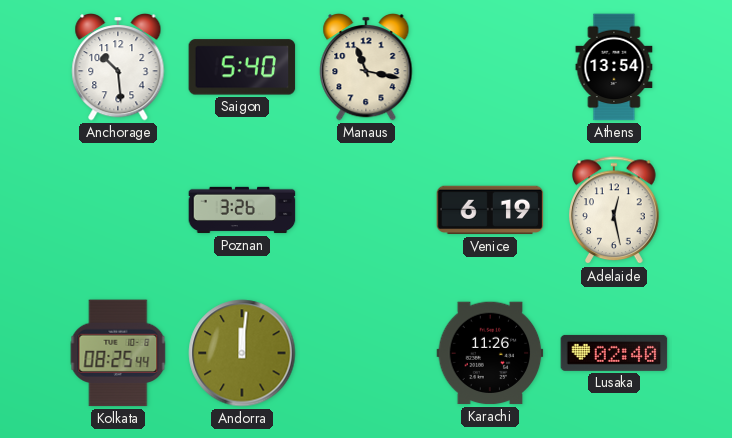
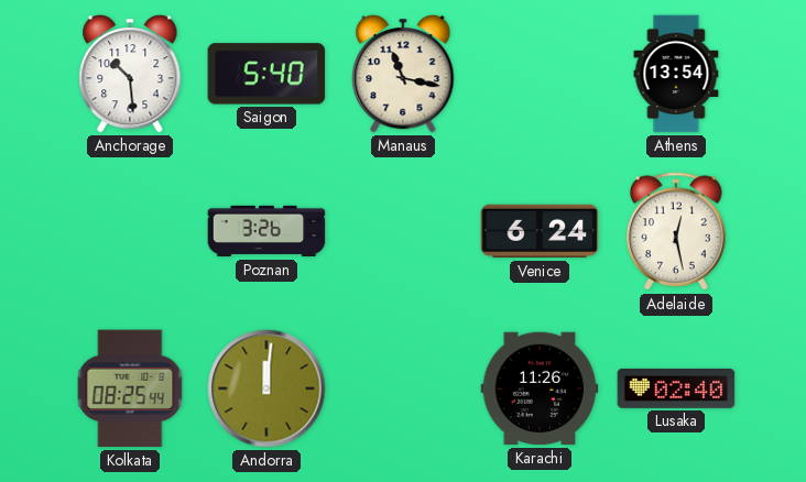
Venice: 6:19 -> 6:24 (540, 231)
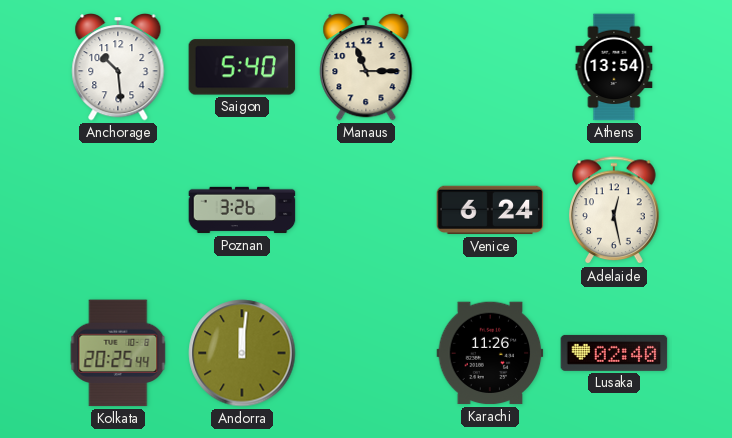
Manaus: 11:17 -> 11:15 (366, 68)
Kolkata: 08:25 -> 20:25 (118, 353)
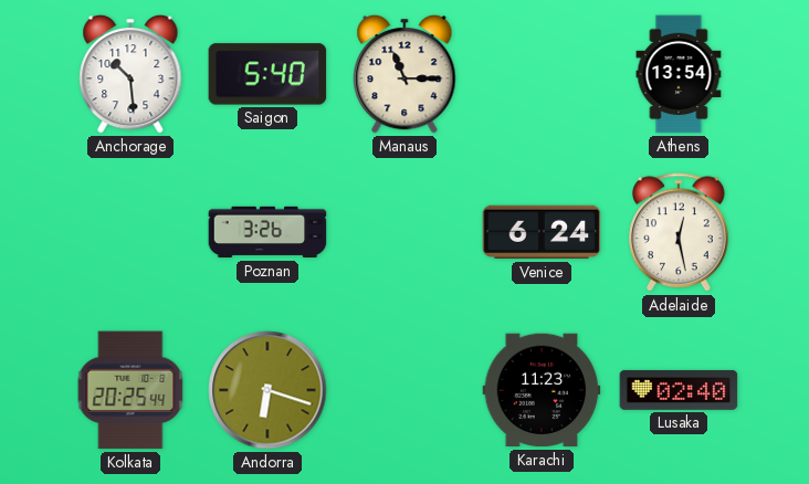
Andorra: 12:01 -> 6:18 (267, 390)
Karachi: 11:26 -> 11:23 (542, 390)
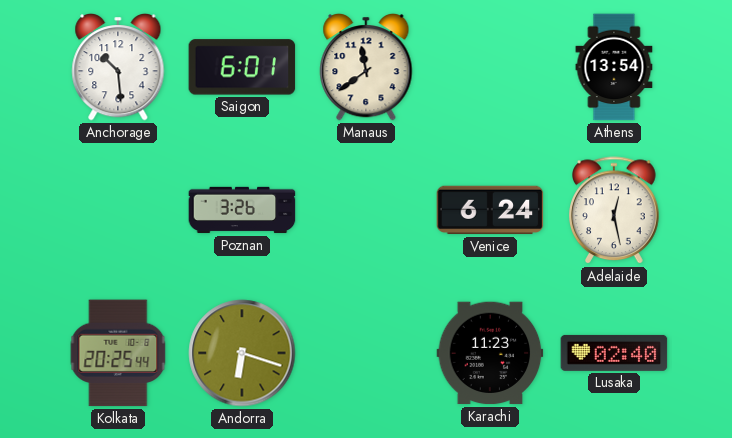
Saigon: 5:40 -> 6:01 (242, 67)
Manaus: 11:15 -> 11:39 (366, 68)
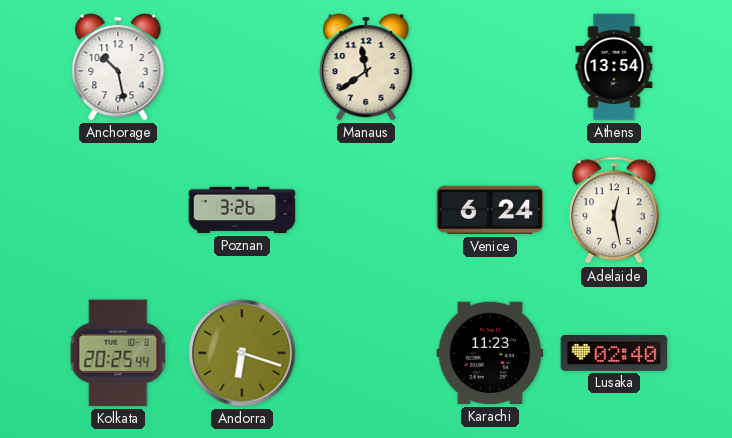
Anchorage: 10:29 -> 10:28 (118, 68)
Saigon: 6:01 -> none (242, 67)
